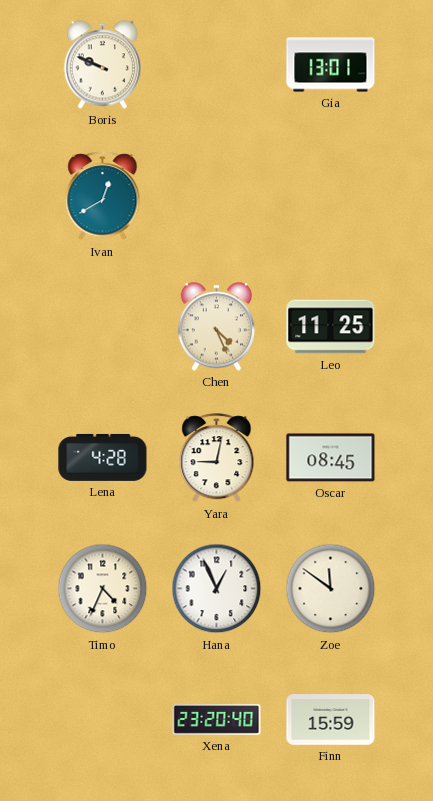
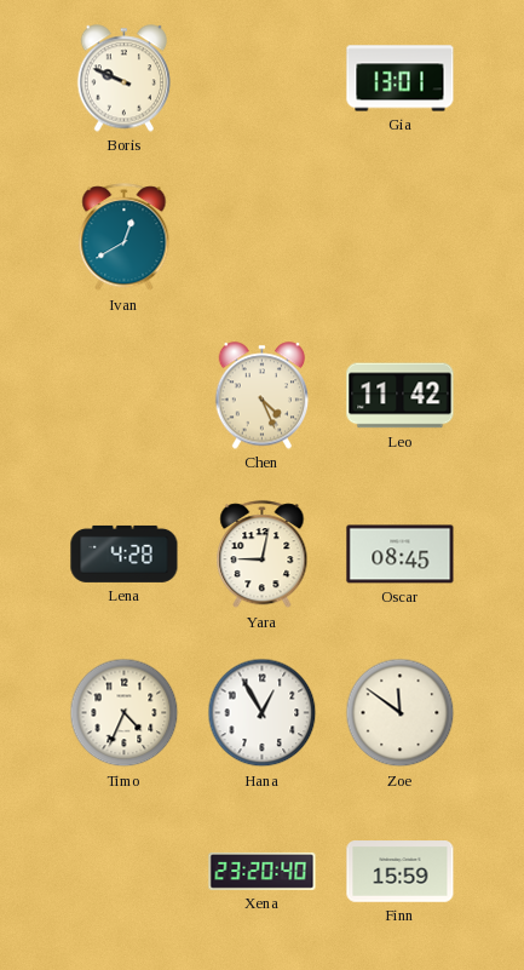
Leo: 11:25 -> 11:42 (401, 396)
Hana: 12:56 -> 12:55 (263, 713)
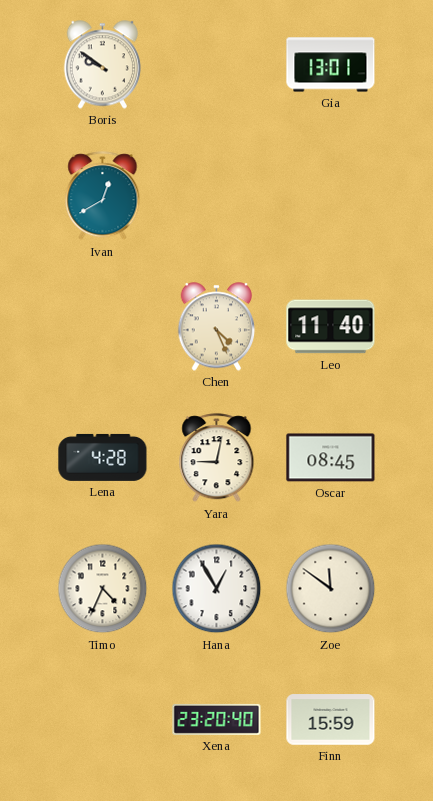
Boris: 9:49 -> 9:51 (103, 65)
Leo: 11:42 -> 11:40 (331, 327)
